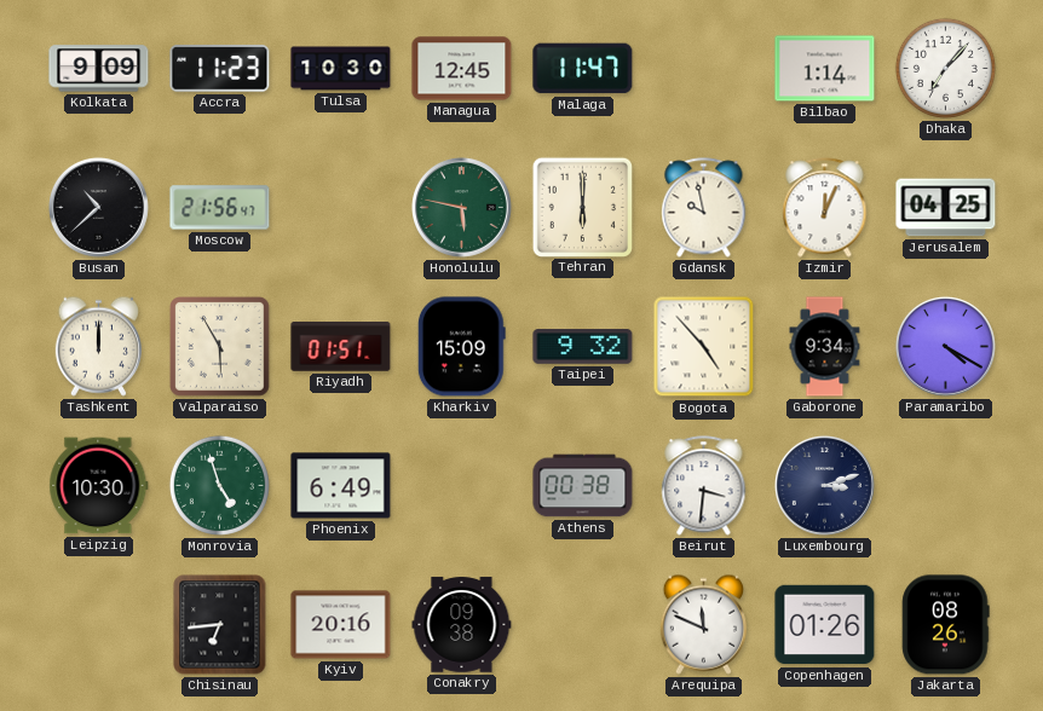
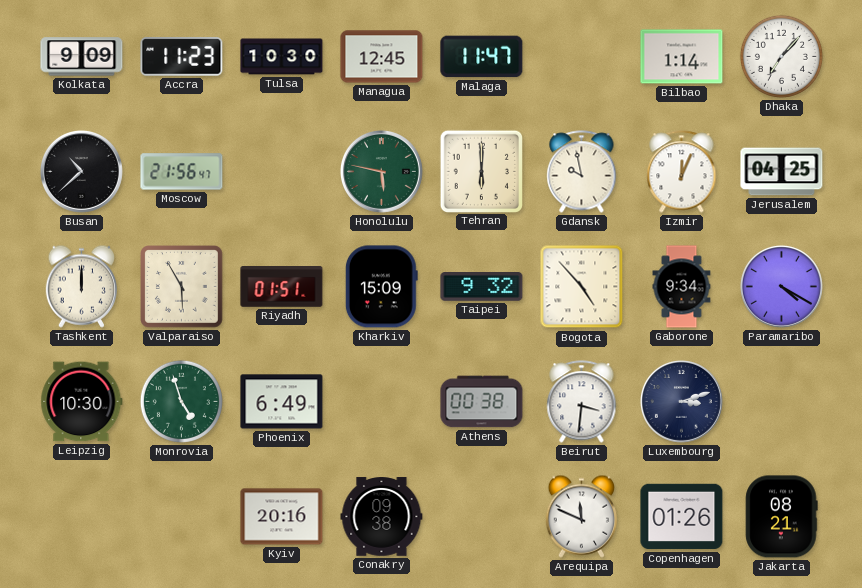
Chisinau: 6:44 -> none (220, 625)
Jakarta: 08:26 -> 08:21 (782, 517)
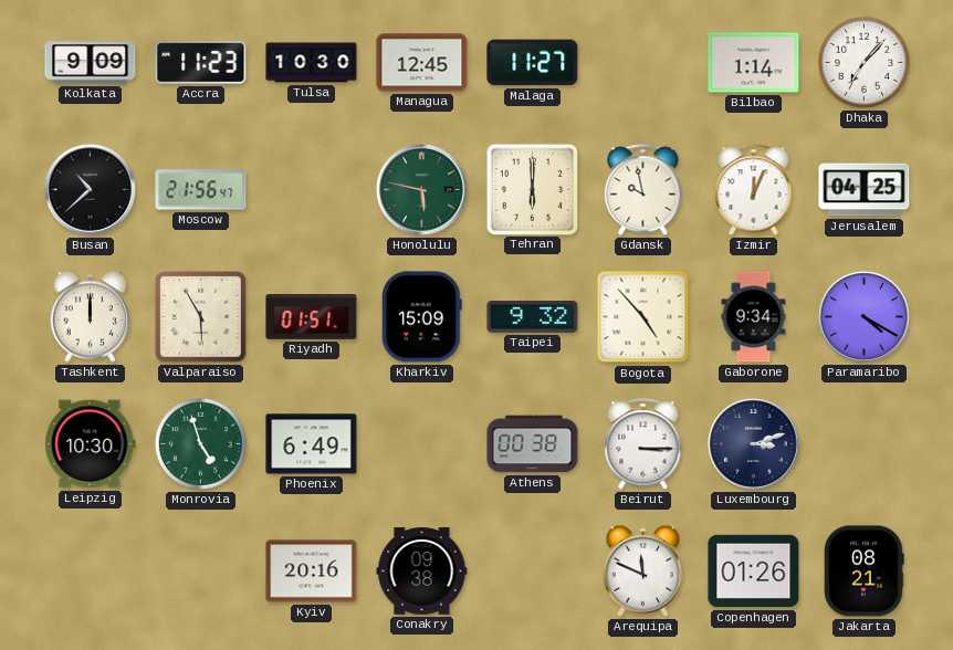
Malaga: 11:47 -> 11:27 (533, 63)
Beirut: 3:31 -> 3:15 (643, 444)
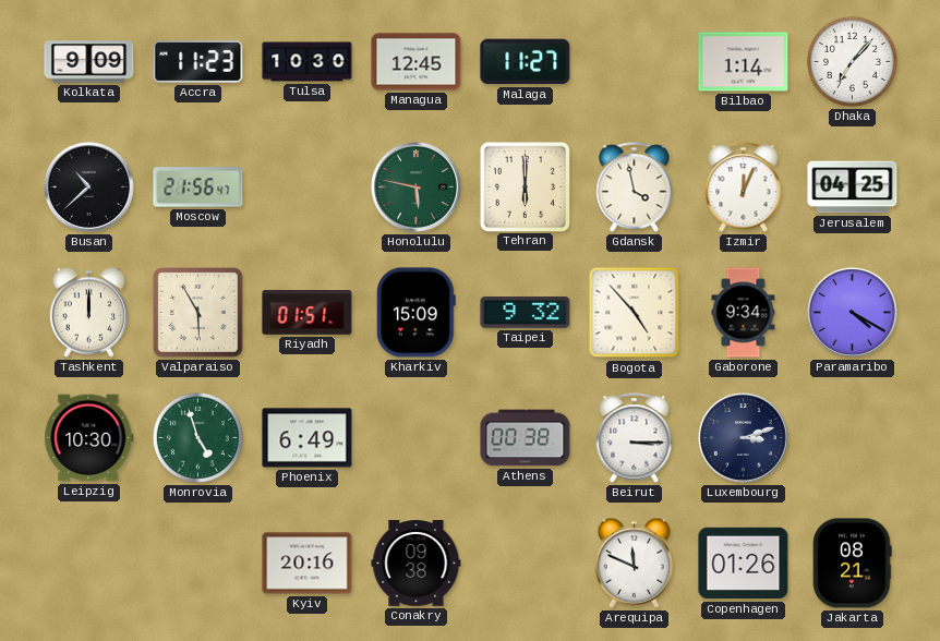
Gdansk: 9:58 -> 3:58 (635, 188)
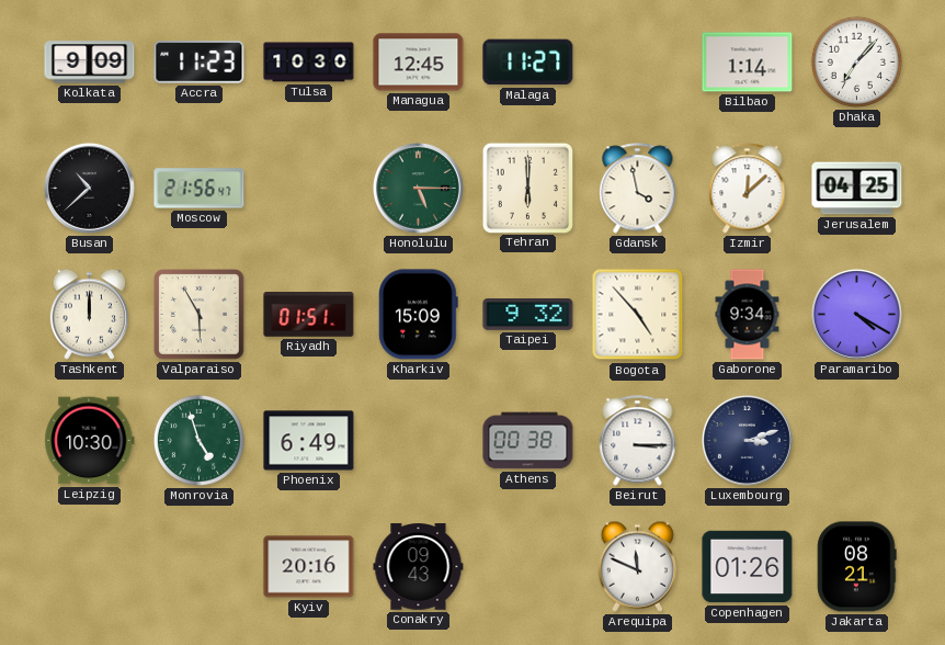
Honolulu: 5:47 -> 5:15 (418, 188)
Izmir: 12:04 -> 12:08 (748, 189)
Conakry: 09:38 -> 09:43 (419, 567)
